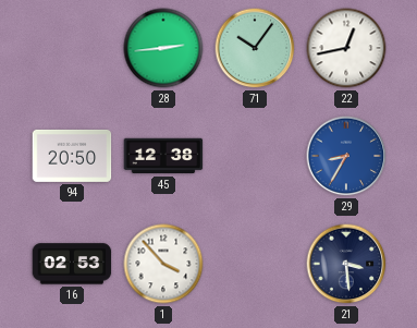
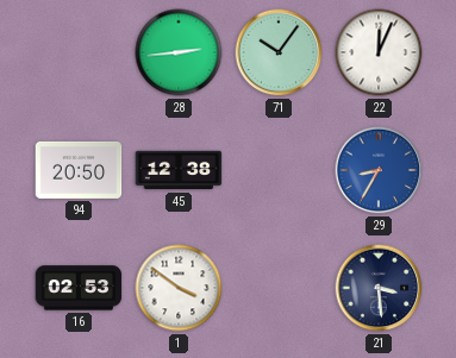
22: 12:43 -> 12:04 (379, 52)
1: 3:53 -> 3:51 (179, 288)
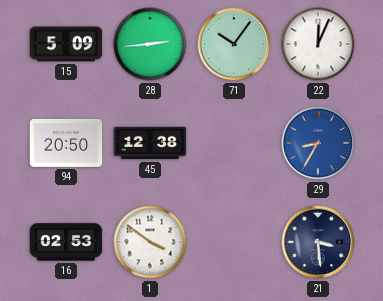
15: none -> 5:09 (66, 44)
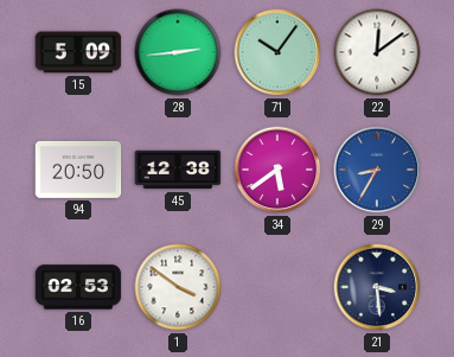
22: 12:04 -> 12:09 (377, 52)
34: none -> 5:39 (277, 170)
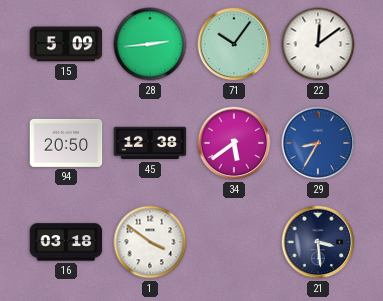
16: 02:53 -> 03:18 (66, 242)
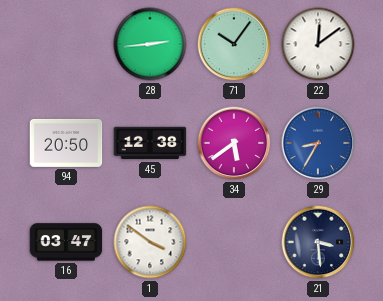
15: 5:09 -> none (66, 44)
16: 03:18 -> 03:47 (66, 242)
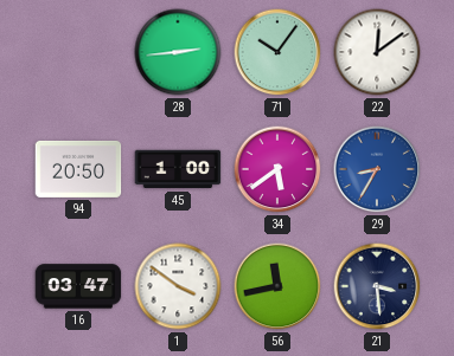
45: 12:38 -> 1:00 (178, 169)
56: none -> 11:43 (277, 286)
